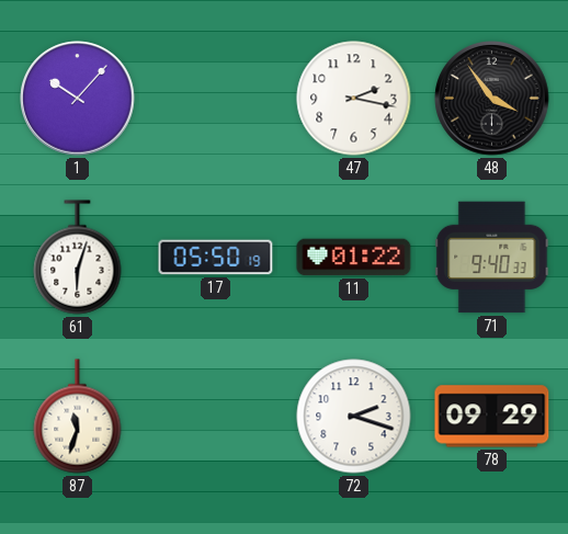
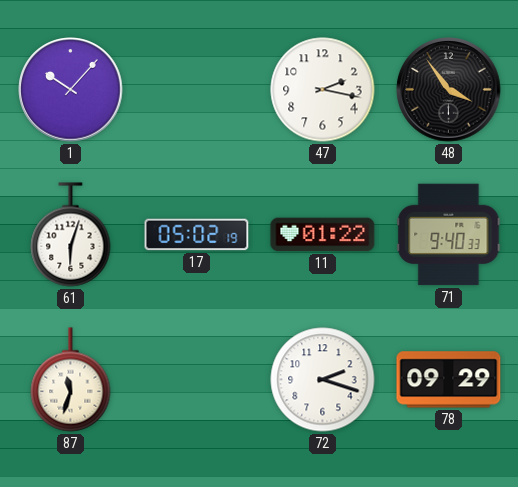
17: 05:50 -> 05:02 (197, 235)
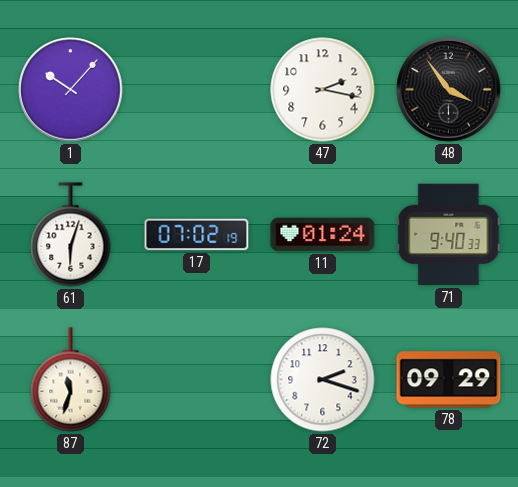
17: 05:02 -> 07:02 (197, 235)
11: 01:22 -> 01:24 (323, 235)
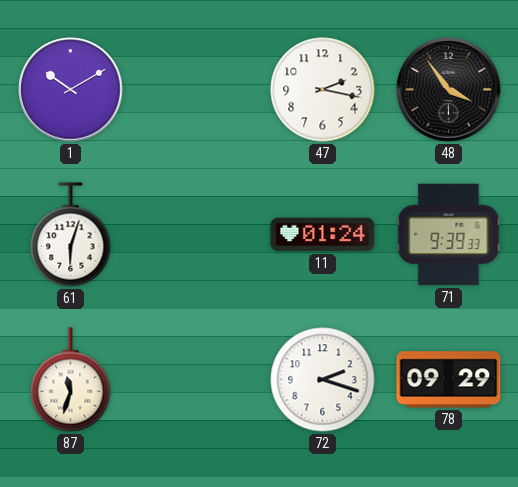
1: 10:07 -> 10:10 (71, 90)
17: 07:02 -> none (197, 235)
71: 9:40 -> 9:39 (449, 235)
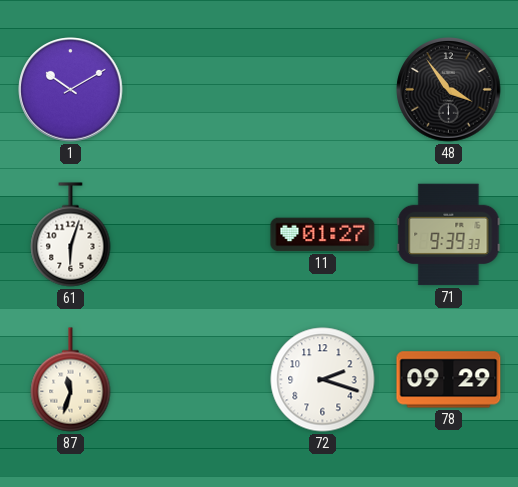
47: 2:17 -> none (323, 90)
11: 01:24 -> 01:27 (323, 235)
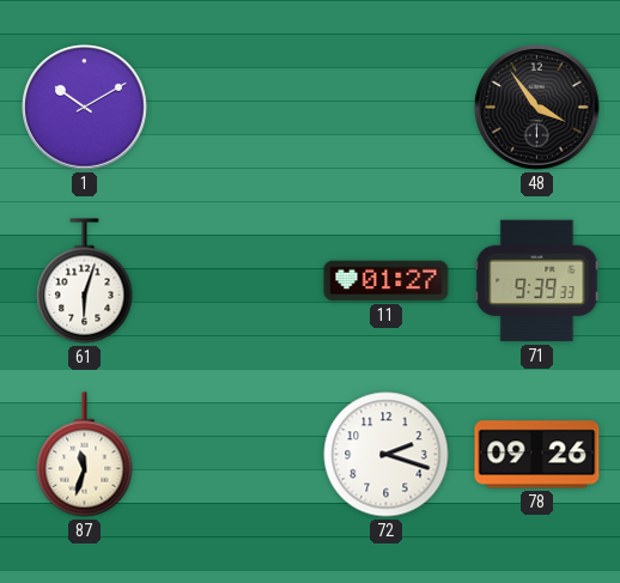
78: 09:29 -> 09:26 (537, 455)
